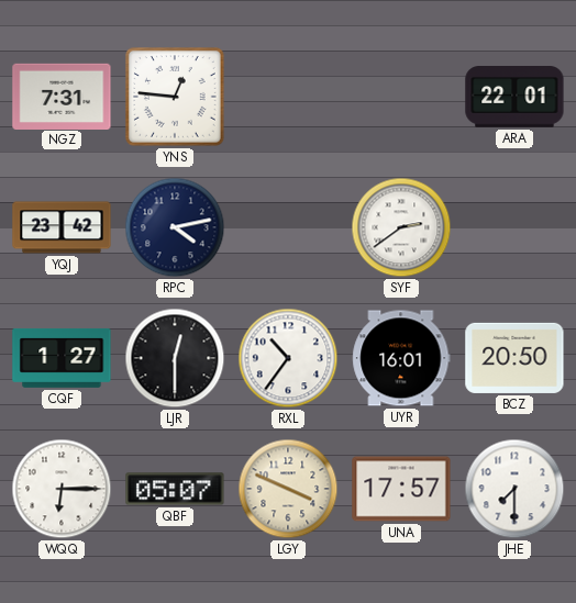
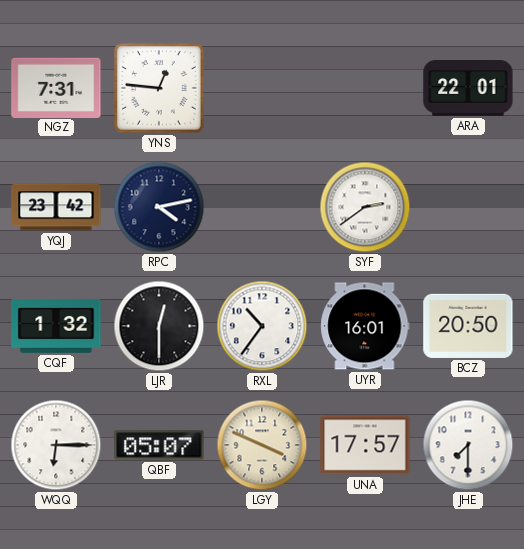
CQF: 1:27 -> 1:32 (56, 326)
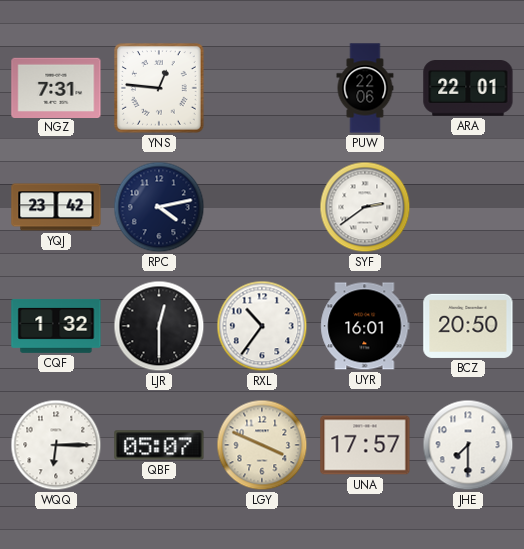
PUW: none -> 22:06 (365, 88)
